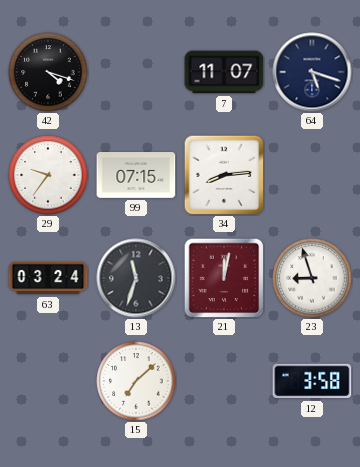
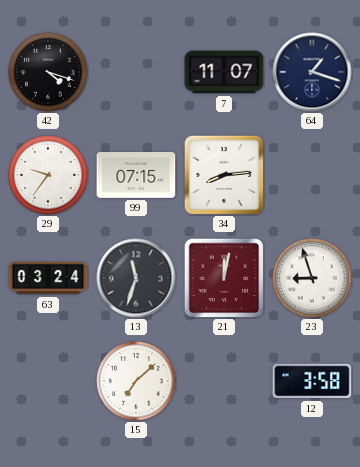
64: 5:18 -> 1:18 (312, 72)
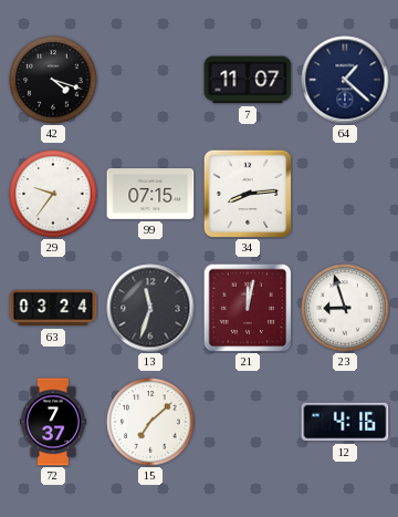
64: 1:18 -> 1:22 (345, 80)
72: none -> 7:37 (52, 422)
12: 3:58 -> 4:16 (345, 422)
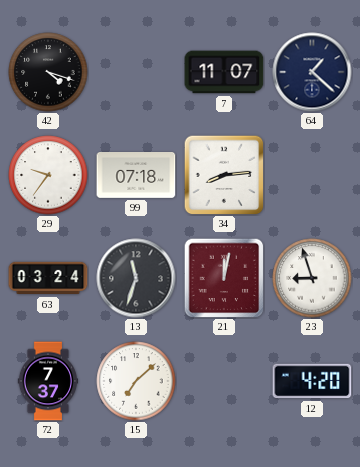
99: 07:15 -> 07:18 (136, 176)
12: 4:16 -> 4:20 (312, 381)
